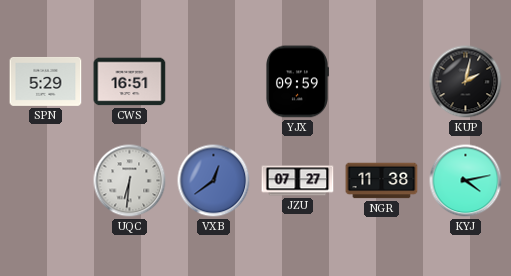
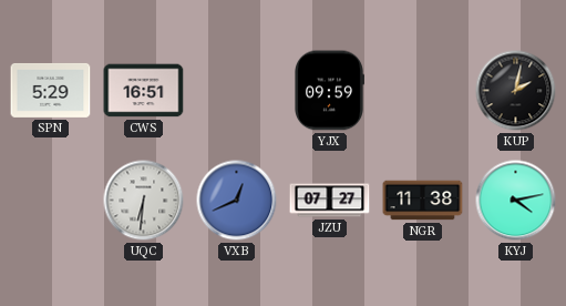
VXB: 12:39 -> 12:41 (237, 201)
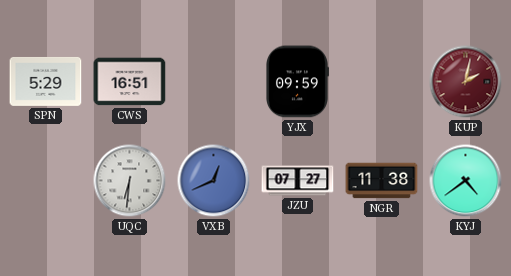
KUP dial: black -> burgundy (466, 82)
KYJ: 4:13 -> 4:39 (466, 181)
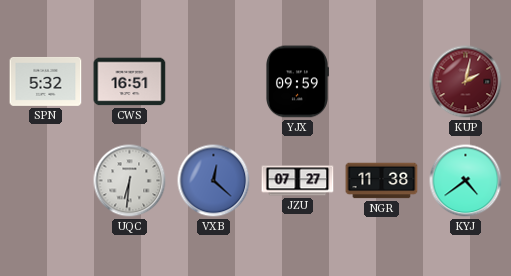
SPN: 5:29 -> 5:32 (46, 81)
VXB: 12:41 -> 12:22 (214, 181)
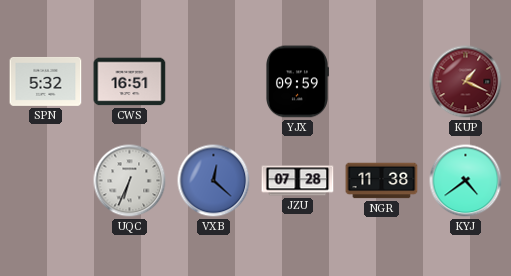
KUP: 2:02 -> 1:19 (466, 82)
UQC: 6:31 -> 6:34 (130, 181)
JZU: 07:27 -> 07:28 (298, 181)
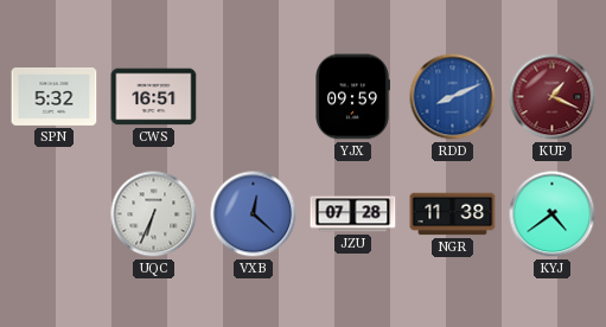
RDD: none -> 8:11 (453, 97)
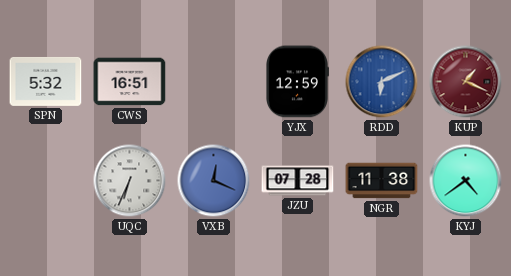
YJX: 09:59 -> 12:59 (298, 82)
RDD: 8:11 -> 6:11 (382, 82)
VXB: 12:22 -> 12:19 (214, 181)
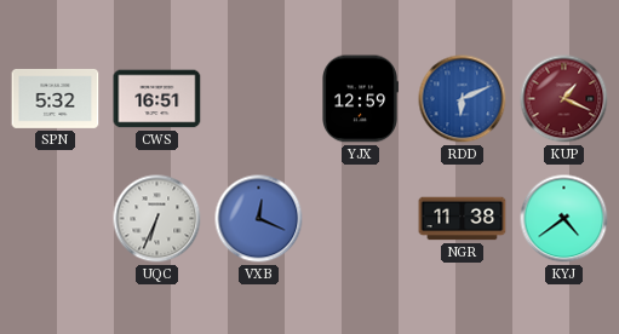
JZU: 07:28 -> none (298, 181)
